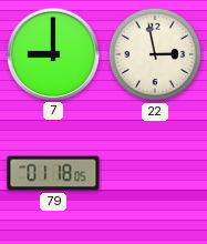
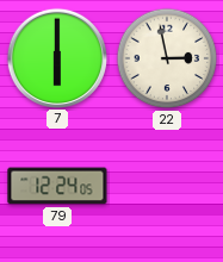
7: 9:00 -> 6:00 (56, 57)
79: 01:18 -> 12:24 (57, 186)
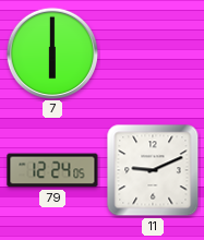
22: 2:58 -> none (167, 58)
11: none -> 9:11 (153, 170)
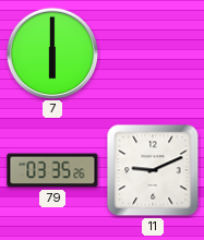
79: 12:24 -> 03:35 (52, 170)
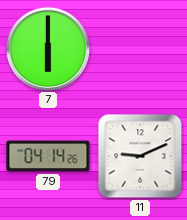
79: 03:35 -> 04:14 (48, 156)
